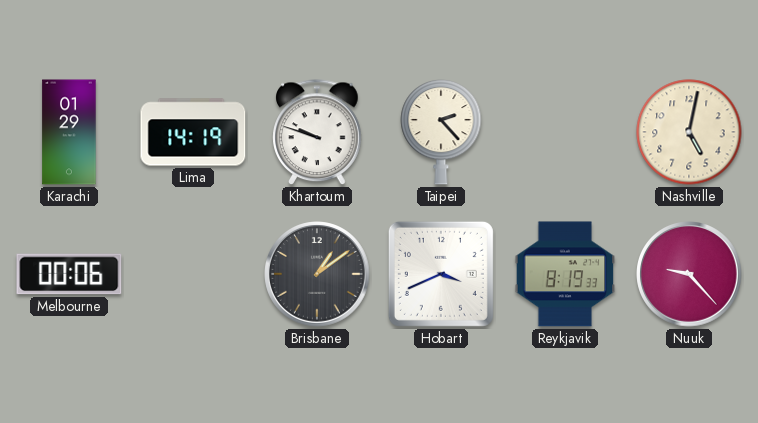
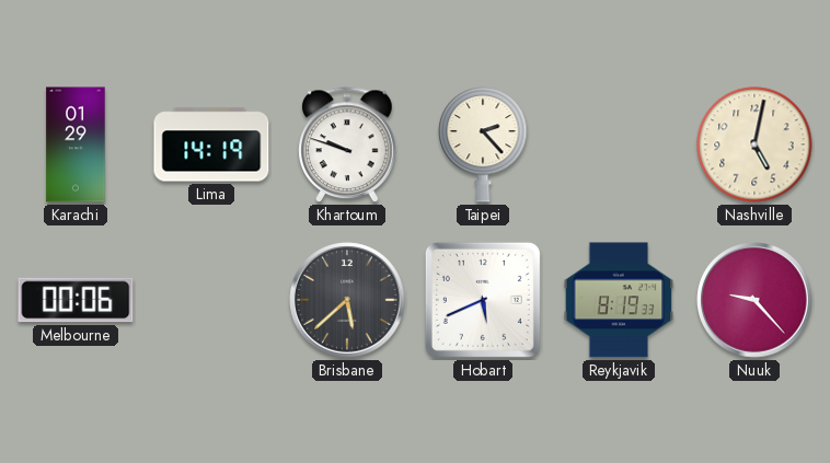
Brisbane: 1:09 -> 5:38 (347, 300)
Hobart: 3:41 -> 5:41 (483, 300)
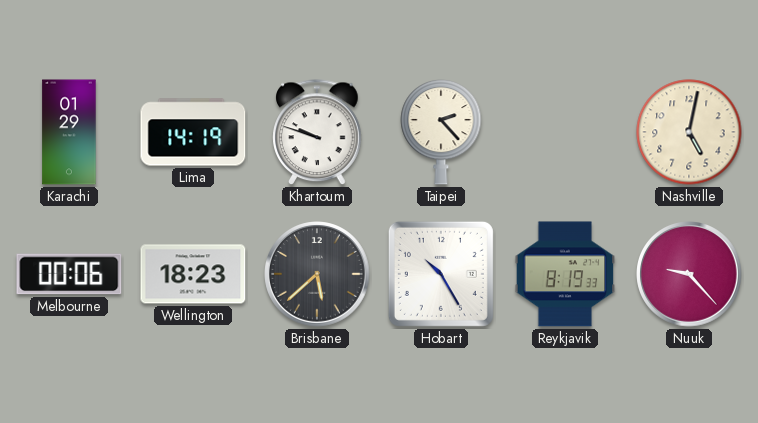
Wellington: none -> 18:23 (193, 274)
Hobart: 5:41 -> 10:25 (441, 274)
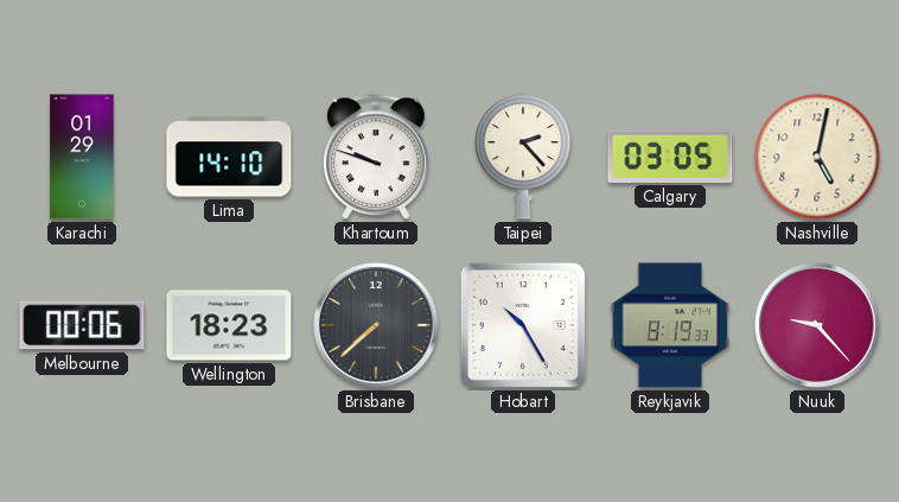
Lima: 14:19 -> 14:10 (229, 157)
Calgary: none -> 03:05 (670, 157)
Brisbane: 5:38 -> 7:38 (376, 325)
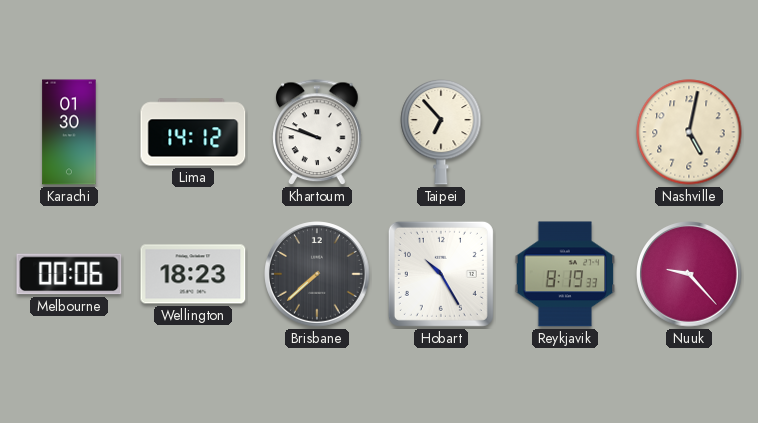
Karachi: 01:29 -> 01:30 (69, 132)
Lima: 14:10 -> 14:12 (193, 132)
Taipei: 2:23 -> 6:53 (441, 132)
Calgary: 03:05 -> none (670, 157)
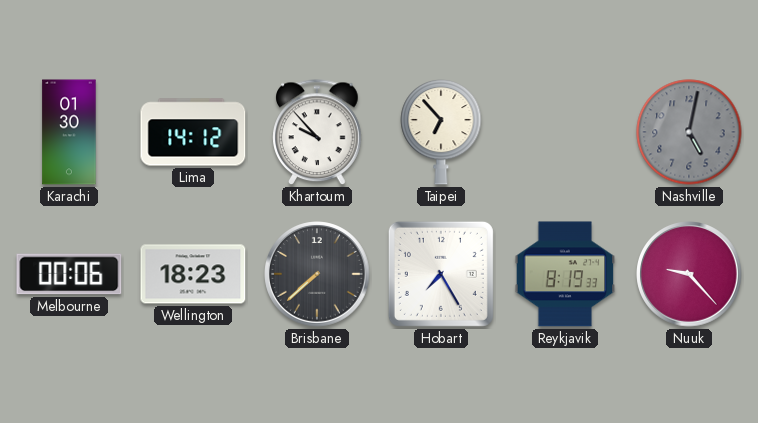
Khartoum: 9:48 -> 9:53 (317, 133)
Nashville dial: cream -> grey (689, 132)
Hobart: 10:25 -> 7:25 (441, 274)
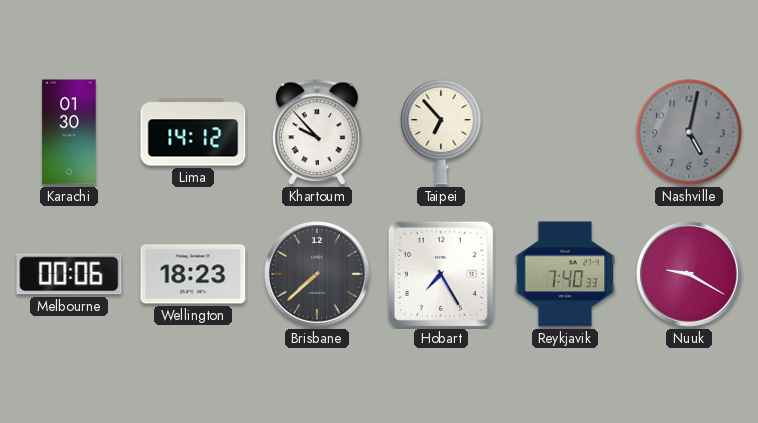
Reykjavik: 8:19 -> 7:40 (565, 274)
Nuuk: 9:23 -> 9:20 (689, 274)
